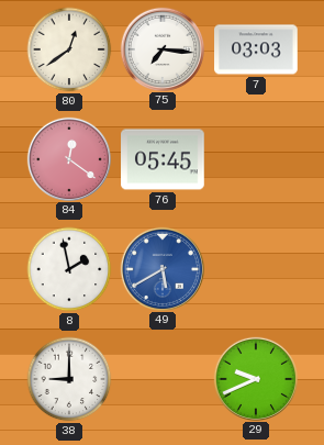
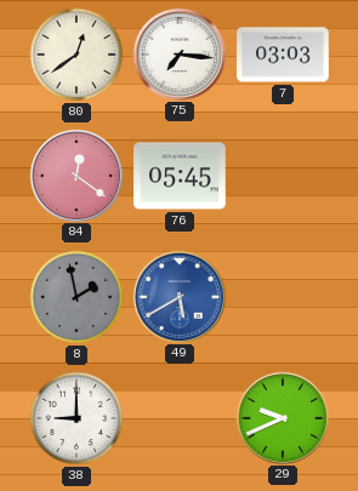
8 dial: white -> grey (76, 297)
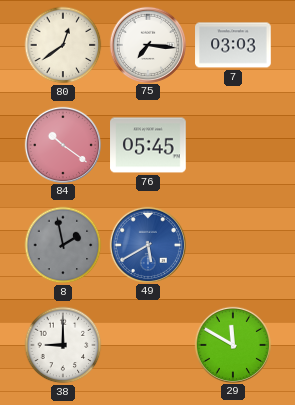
84: 12:21 -> 10:21 (62, 144)
29: 9:41 -> 11:50 (232, 344)
